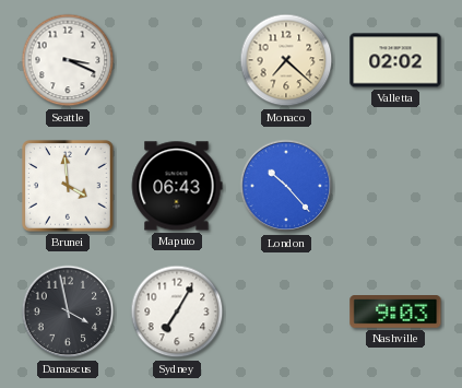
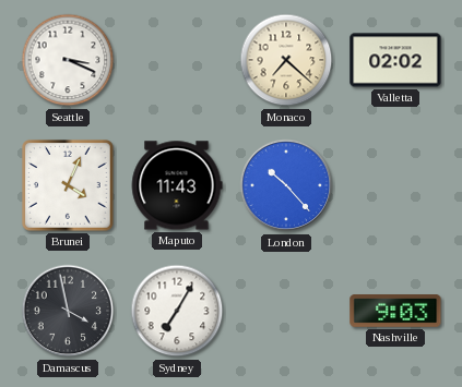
Brunei: 3:59 -> 4:04 (69, 186)
Maputo: 06:43 -> 11:43 (177, 185)
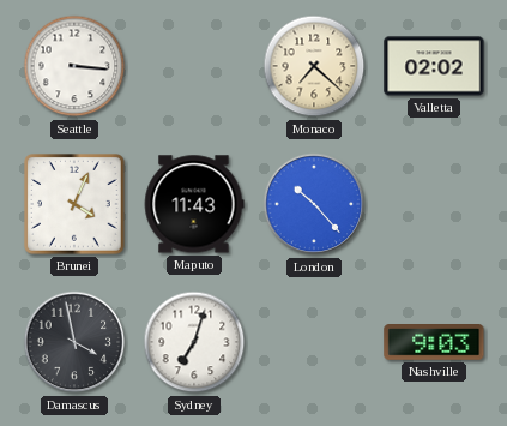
Seattle: 3:19 -> 3:16 (74, 66)
Sydney: 7:05 -> 7:03 (194, 342)
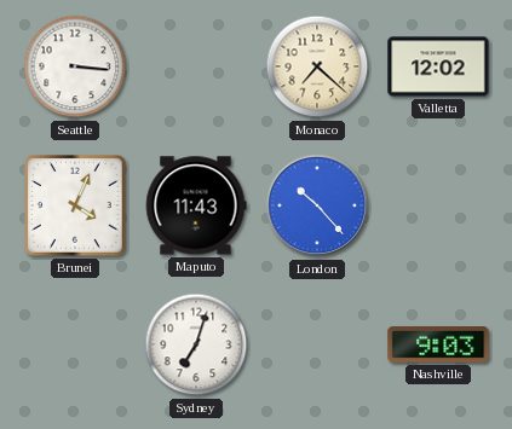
Valletta: 02:02 -> 12:02 (438, 66)
Damascus: 3:58 -> none (74, 342)
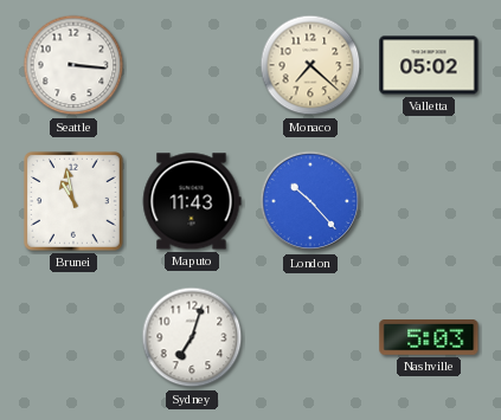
Valletta: 12:02 -> 05:02 (429, 65)
Brunei: 4:04 -> 10:58 (75, 202)
Nashville: 9:03 -> 5:03 (429, 338)
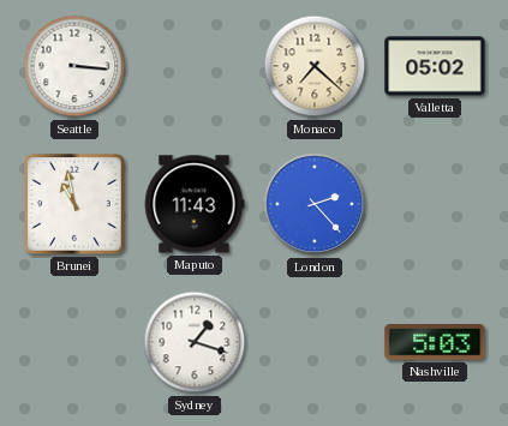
London: 10:23 -> 2:23 (315, 204)
Sydney: 7:03 -> 1:18 (195, 342)
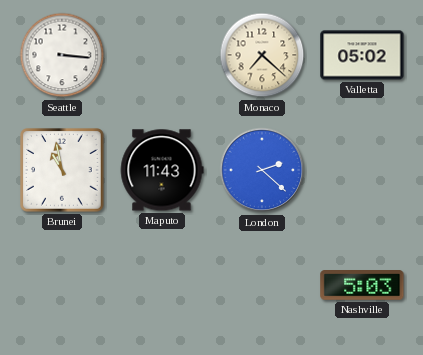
London: 2:23 -> 2:22 (262, 170)
Sydney: 1:18 -> none (195, 342)
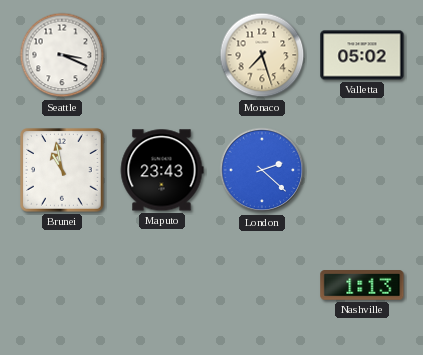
Seattle: 3:16 -> 3:19 (62, 55)
Monaco: 7:22 -> 7:27 (262, 55)
Maputo: 11:43 -> 23:43 (162, 170)
Nashville: 5:03 -> 1:13 (362, 286)
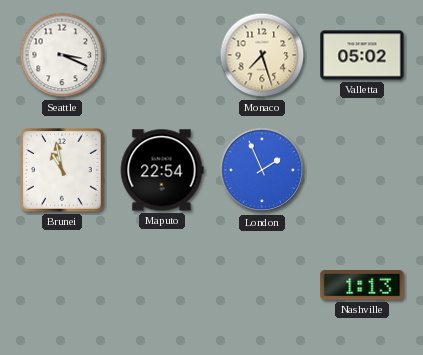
Maputo: 23:43 -> 22:54 (162, 170)
London: 2:22 -> 1:56 (262, 170)
